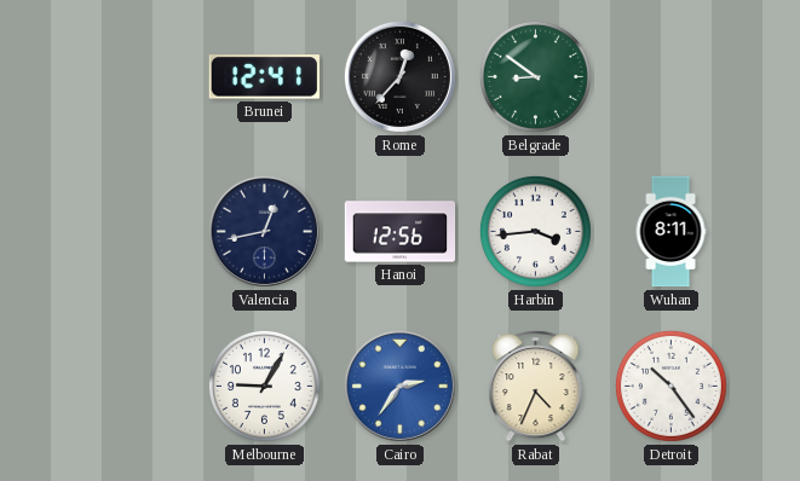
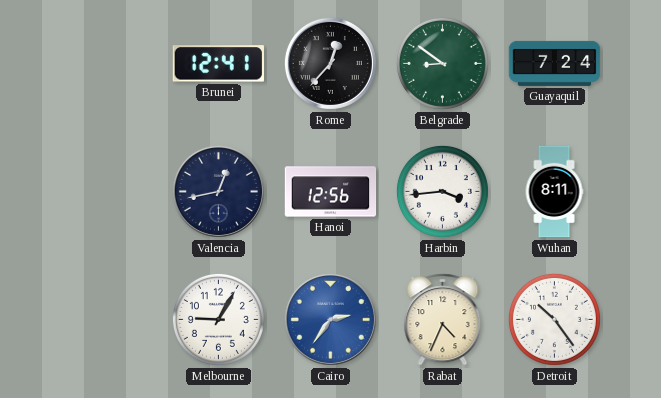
Guayaquil: none -> 7:24 (555, 63)
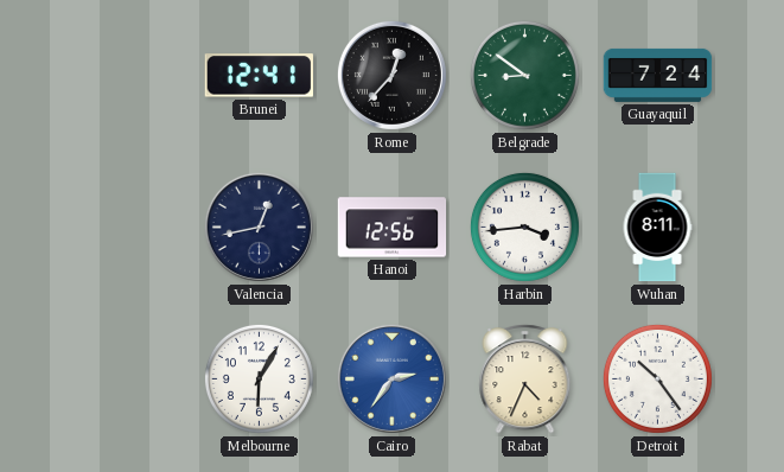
Melbourne: 9:05 -> 6:05 (259, 378)
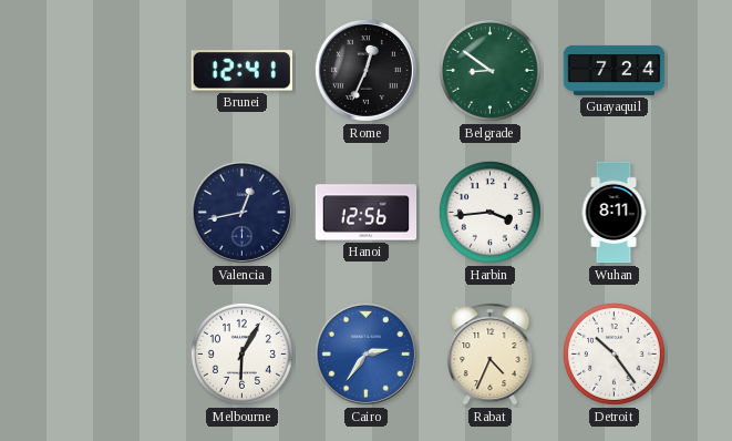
Rome: 12:37 -> 12:34 (365, 70)
